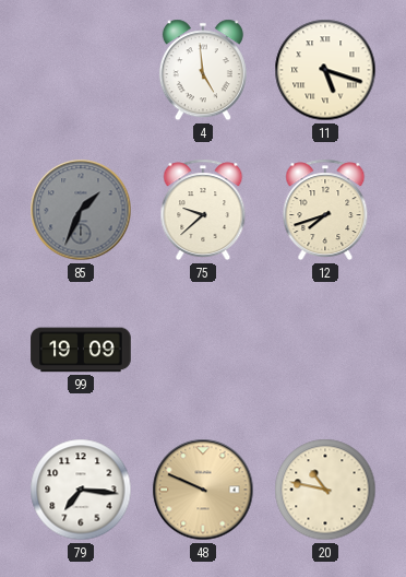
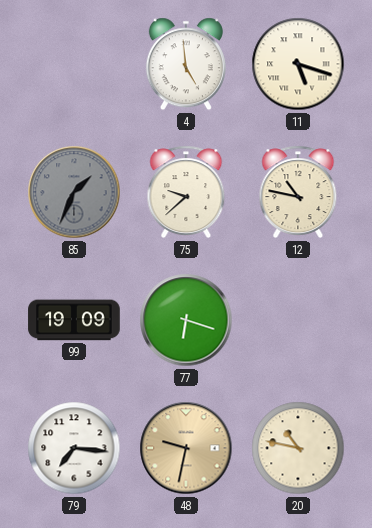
12: 7:42 -> 10:47 (298, 192)
77: none -> 6:18 (186, 320)
48: 9:49 -> 9:32 (186, 448)
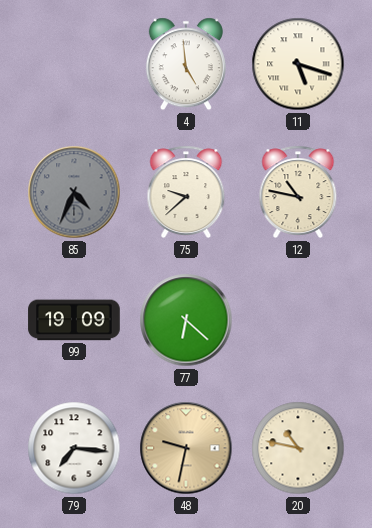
85: 1:34 -> 4:34 (74, 192)
77: 6:18 -> 6:22 (186, 320)
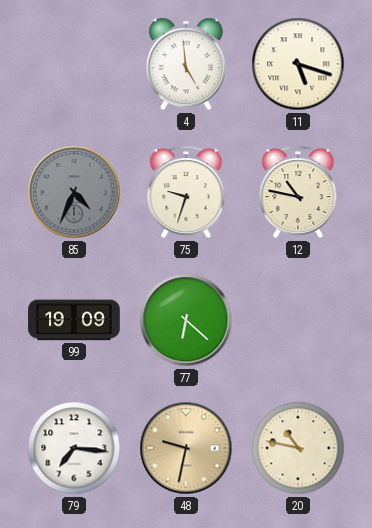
75: 9:38 -> 9:33 (186, 192)
